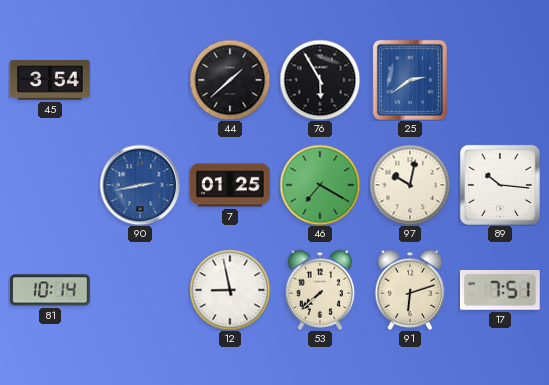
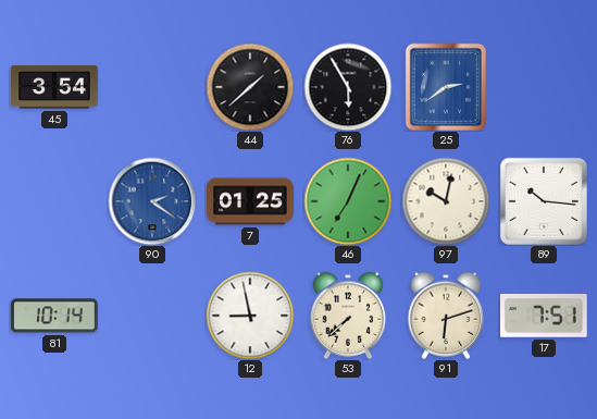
90: 2:43 -> 2:21 (152, 201)
46: 7:20 -> 7:04 (348, 201)
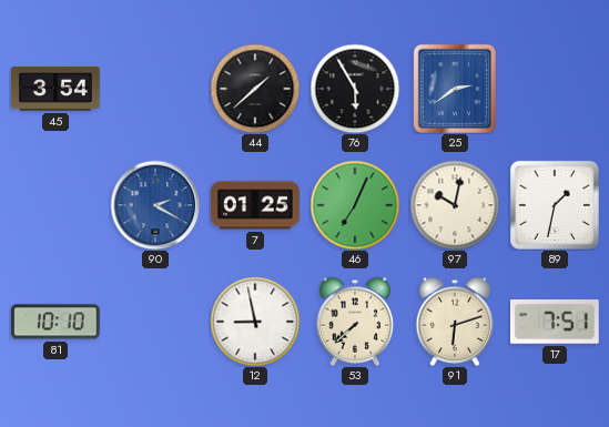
90: 2:21 -> 2:20 (155, 205)
89: 10:16 -> 1:32 (555, 205)
81: 10:14 -> 10:10 (57, 322)
